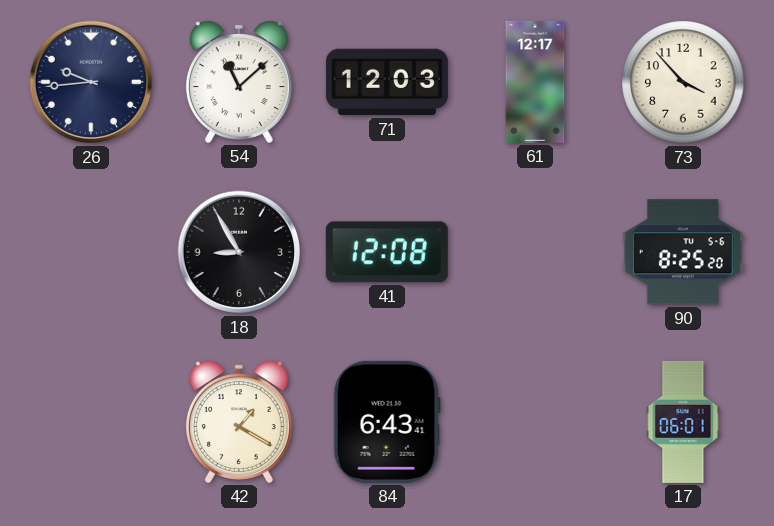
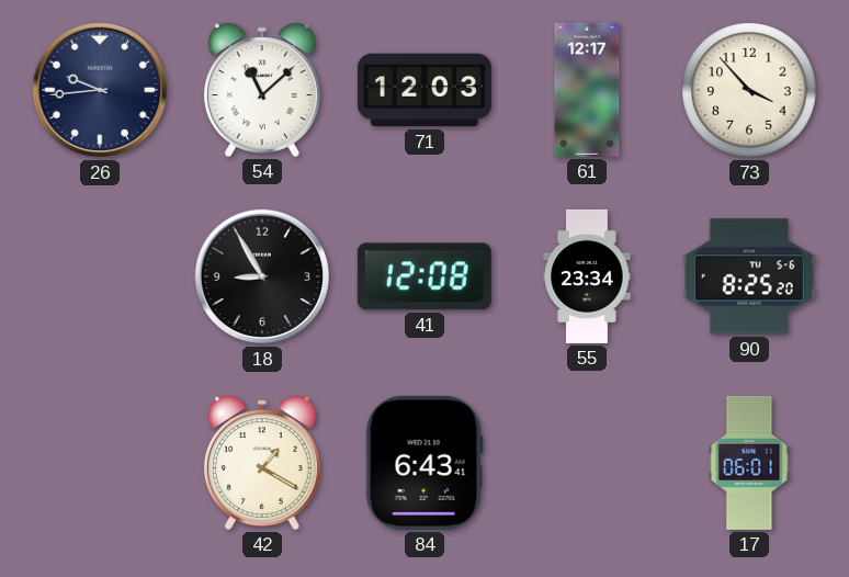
55: none -> 23:34 (587, 276)
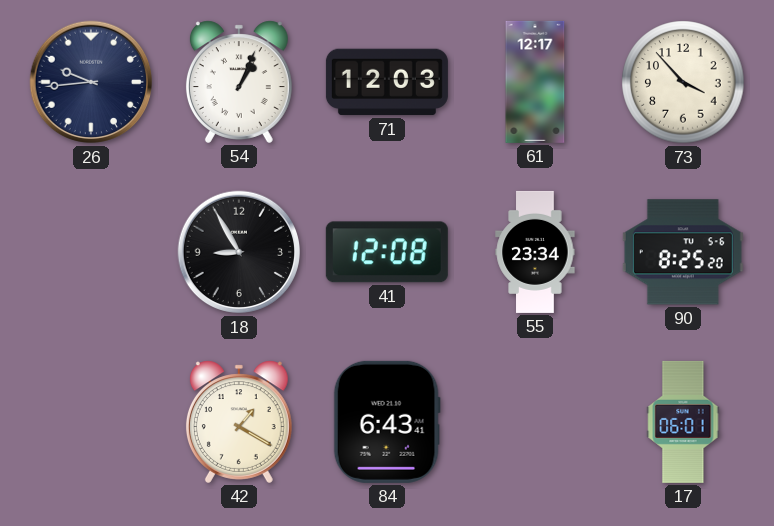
54: 11:08 -> 1:04 (239, 82)
